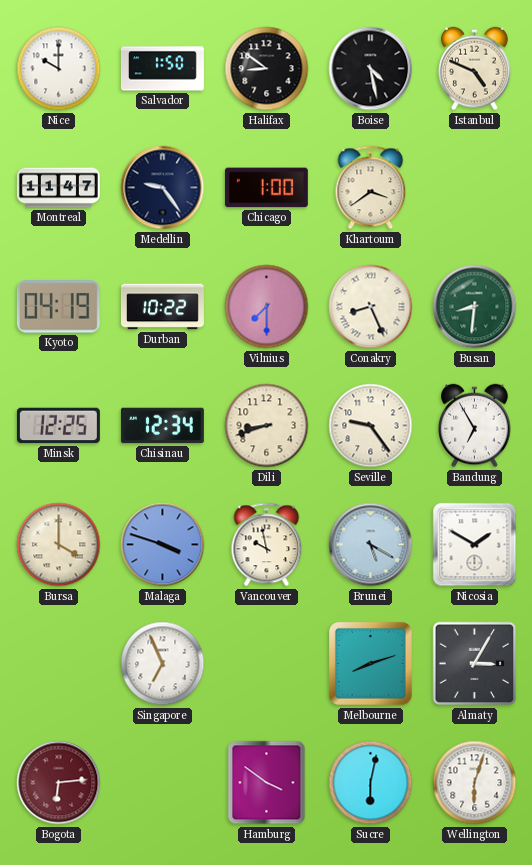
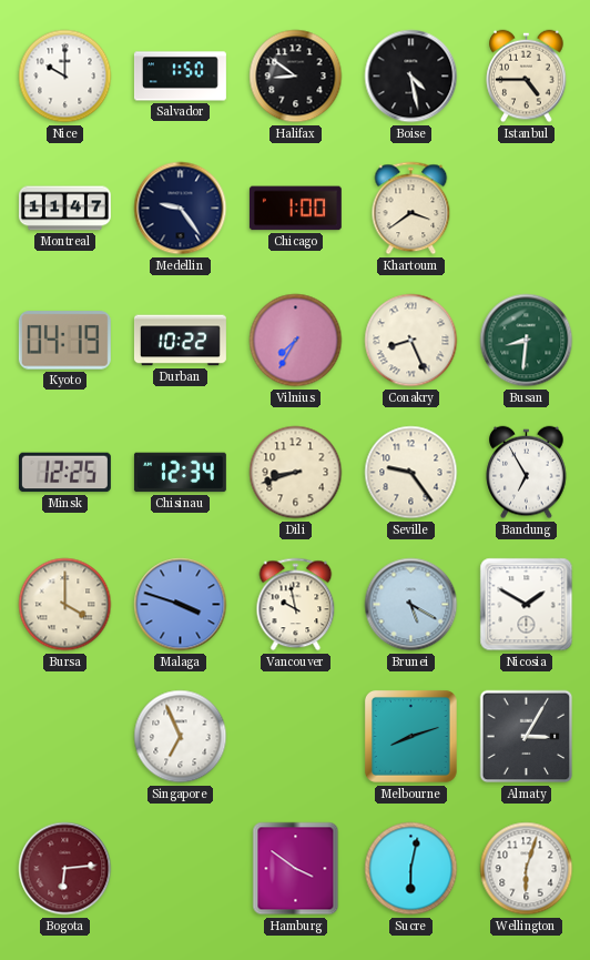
Istanbul: 4:49 -> 4:45 (527, 77)
Vilnius: 7:30 -> 7:35 (296, 341)
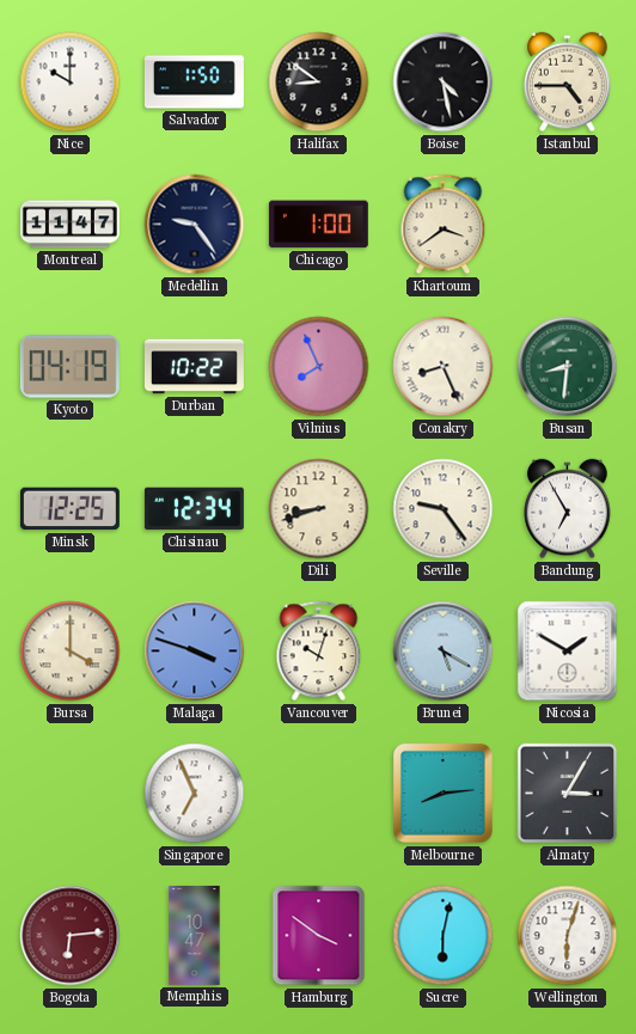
Vilnius: 7:35 -> 7:56 (319, 367)
Vancouver: 9:58 -> 10:03 (319, 651)
Melbourne: 8:12 -> 8:14 (442, 793)
Memphis: none -> 10:47 (195, 935)
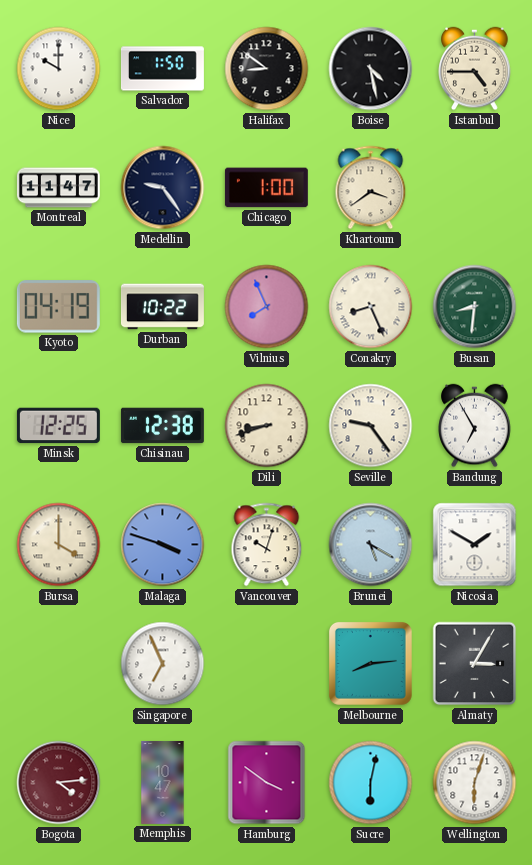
Chisinau: 12:34 -> 12:38 (162, 426)
Bogota: 6:14 -> 4:14 (59, 783)
